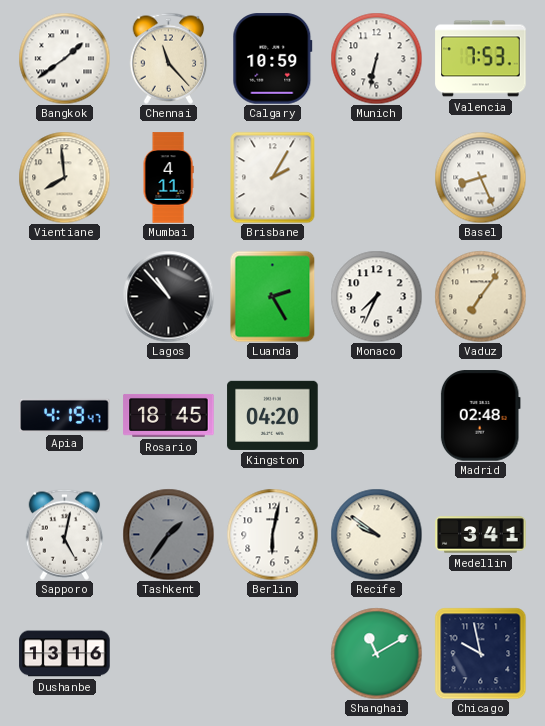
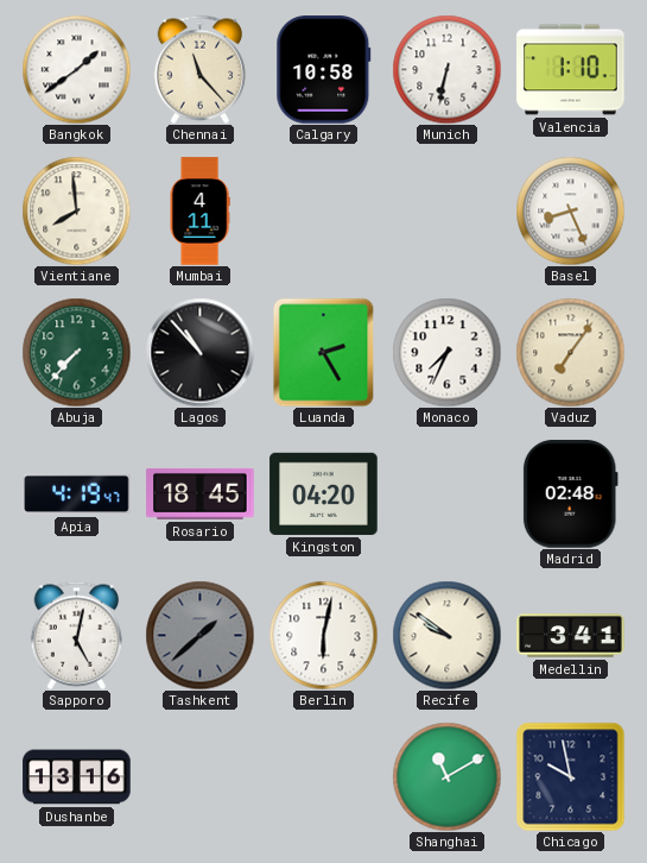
Calgary: 10:59 -> 10:58 (324, 70)
Valencia: 7:53 -> 1:10 (571, 70)
Brisbane: 2:05 -> none (273, 177)
Abuja: none -> 7:37 (76, 352)
Tashkent: 1:36 -> 1:38 (199, 635)
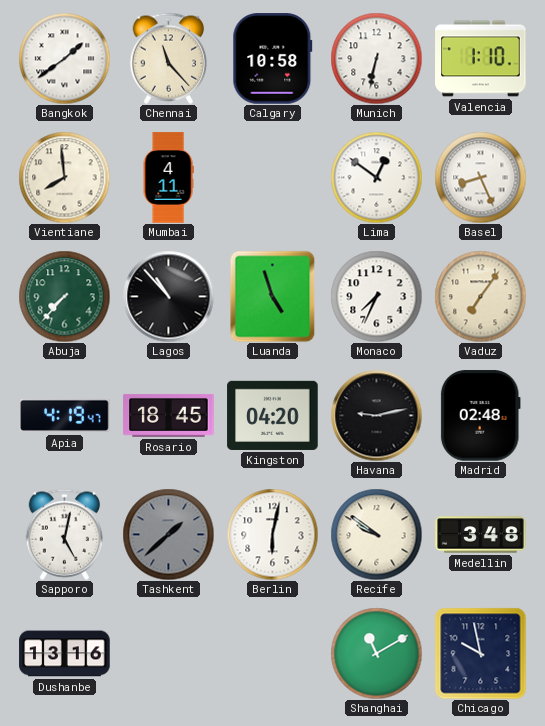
Lima: none -> 12:51 (376, 177)
Luanda: 2:25 -> 4:57 (273, 296)
Havana: none -> 9:13 (376, 415)
Medellin: 3:41 -> 3:48 (481, 535)
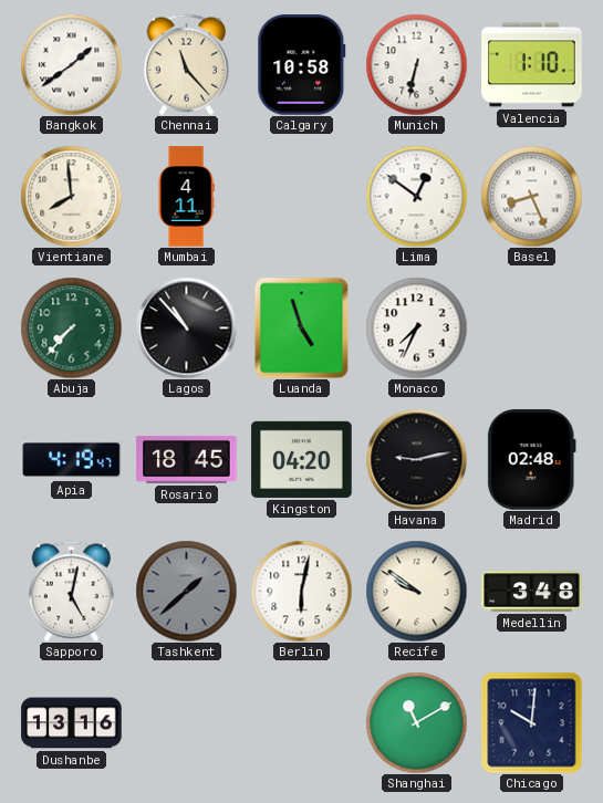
Vaduz: 7:06 -> none (480, 296)
Chicago: 9:58 -> 10:01 (531, 722)
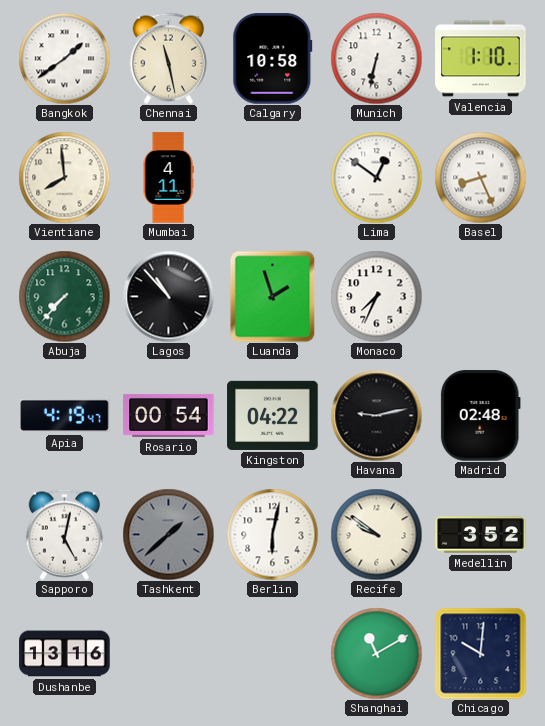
Chennai: 11:23 -> 11:28 (169, 58)
Luanda: 4:57 -> 1:57 (273, 296)
Rosario: 18:45 -> 00:54 (169, 416)
Kingston: 04:20 -> 04:22 (273, 415)
Medellin: 3:48 -> 3:52 (481, 535)
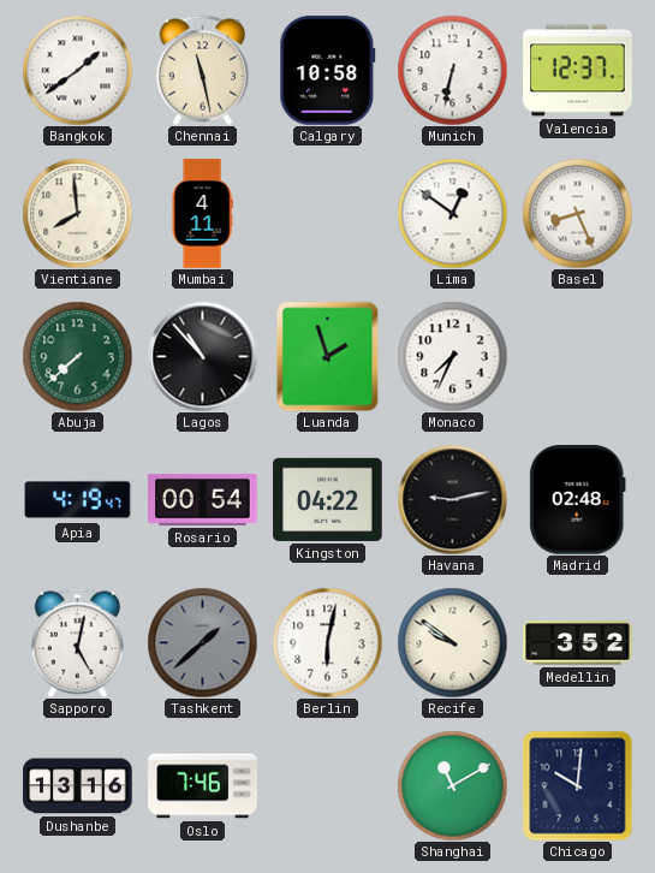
Valencia: 1:10 -> 12:37 (578, 71)
Abuja: 7:37 -> 7:38 (77, 356)
Oslo: none -> 7:46 (203, 786)
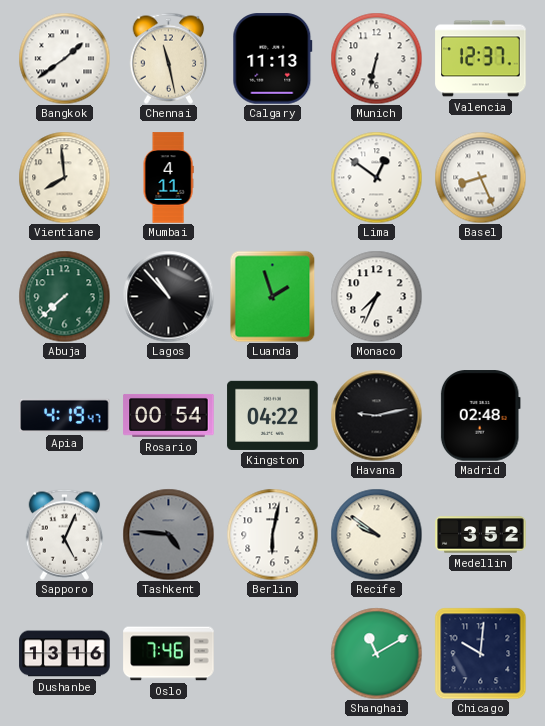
Calgary: 10:58 -> 11:13 (273, 59)
Sapporo: 5:02 -> 5:04 (65, 534)
Tashkent: 1:38 -> 4:46 (168, 534)
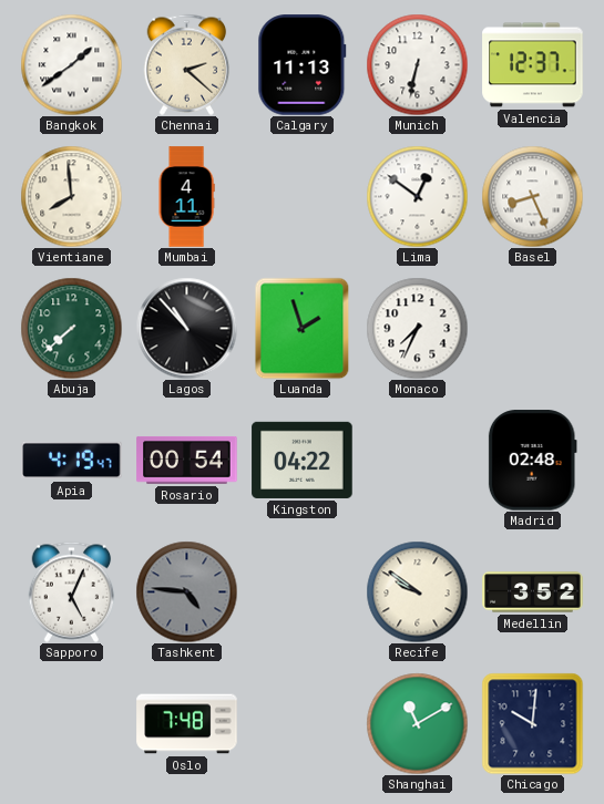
Chennai: 11:28 -> 2:22 (187, 64)
Havana: 9:13 -> none (376, 415)
Berlin: 6:02 -> none (272, 534)
Dushanbe: 13:16 -> none (65, 654)
Oslo: 7:46 -> 7:48 (187, 724)
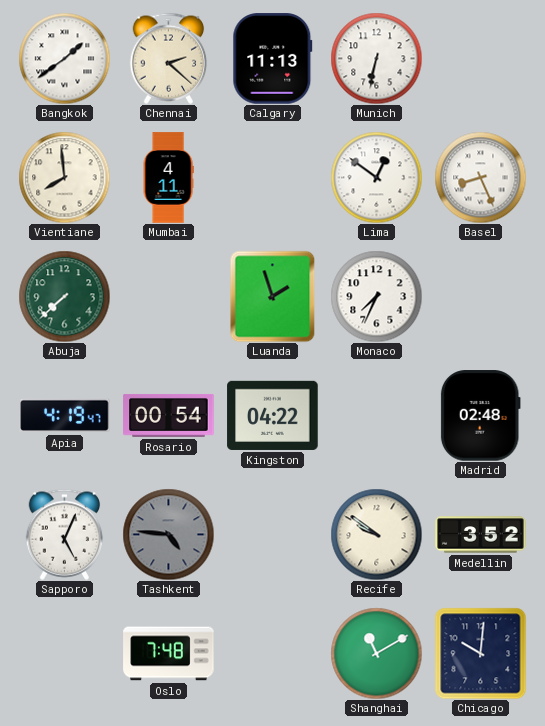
Valencia: 12:37 -> none (533, 65)
Lagos: 10:53 -> none (186, 328)
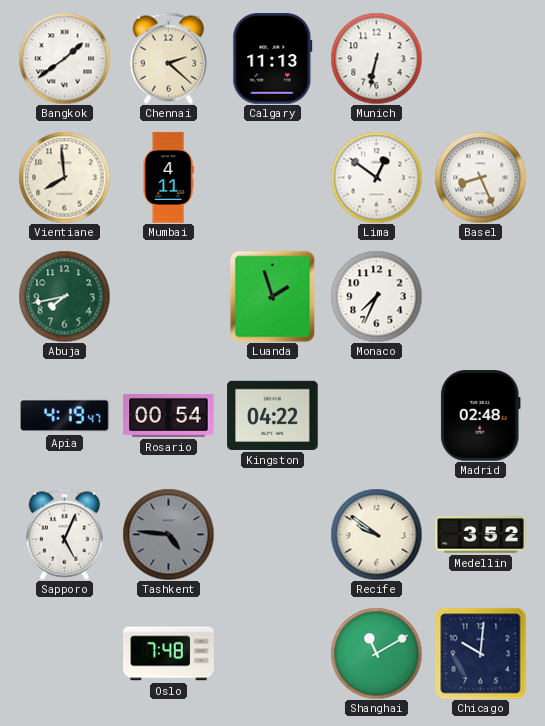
Abuja: 7:38 -> 7:43 (64, 296)
